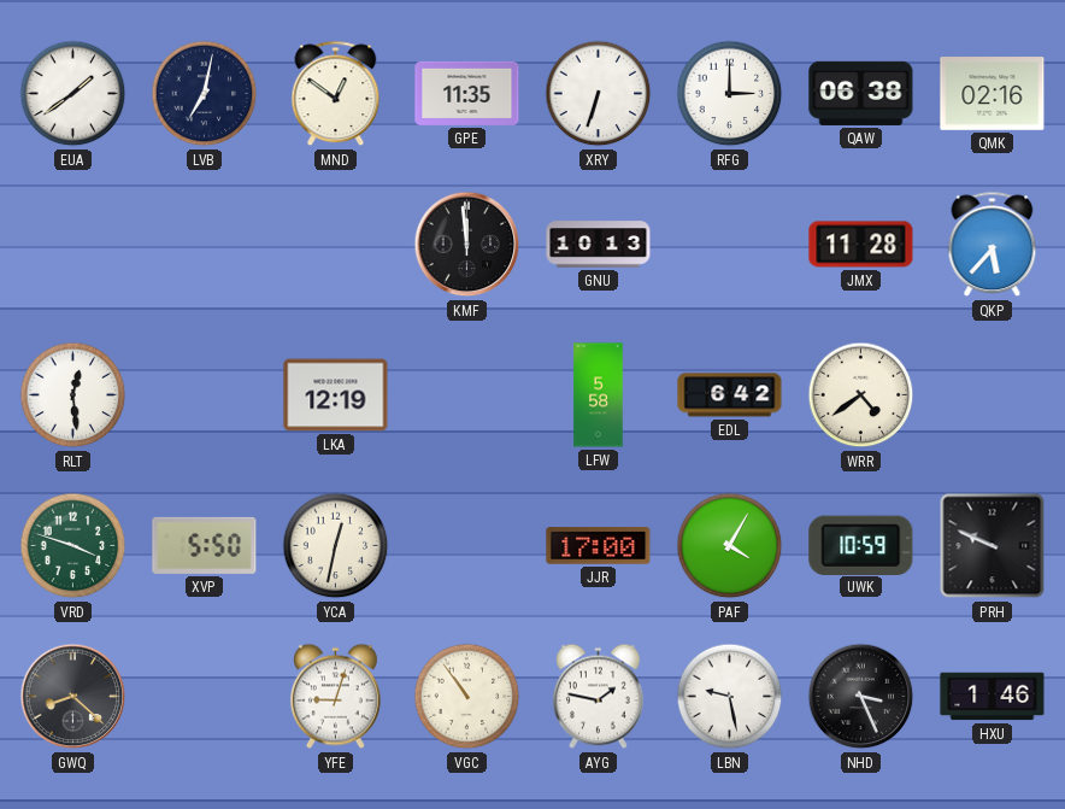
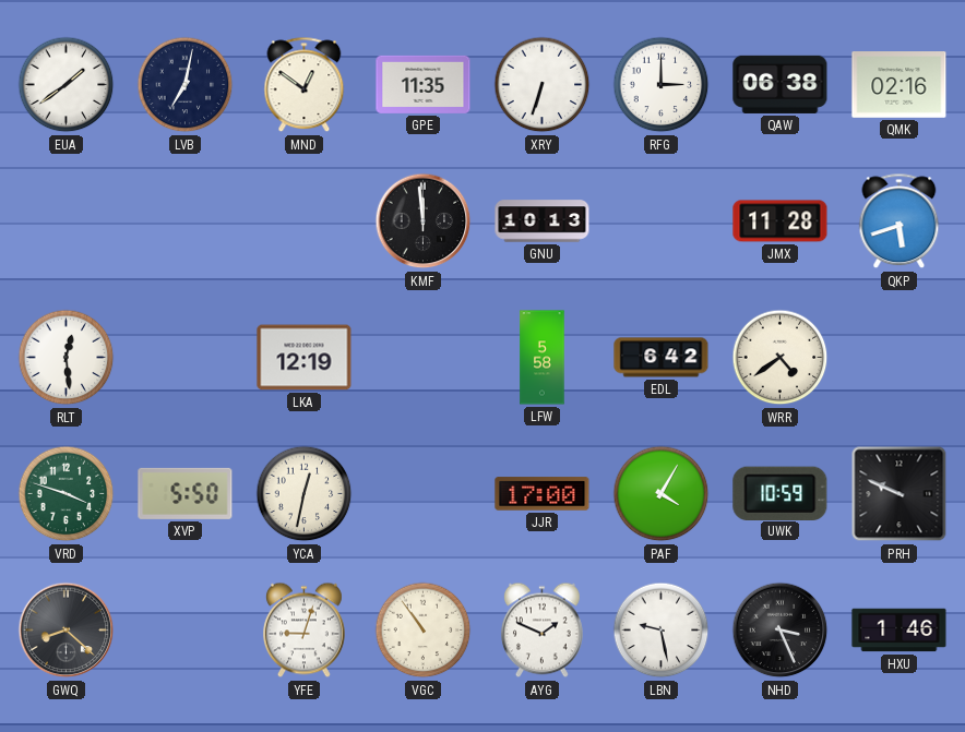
QKP: 5:37 -> 5:42 (900, 221)
AYG: 1:47 -> 1:49 (541, 631)
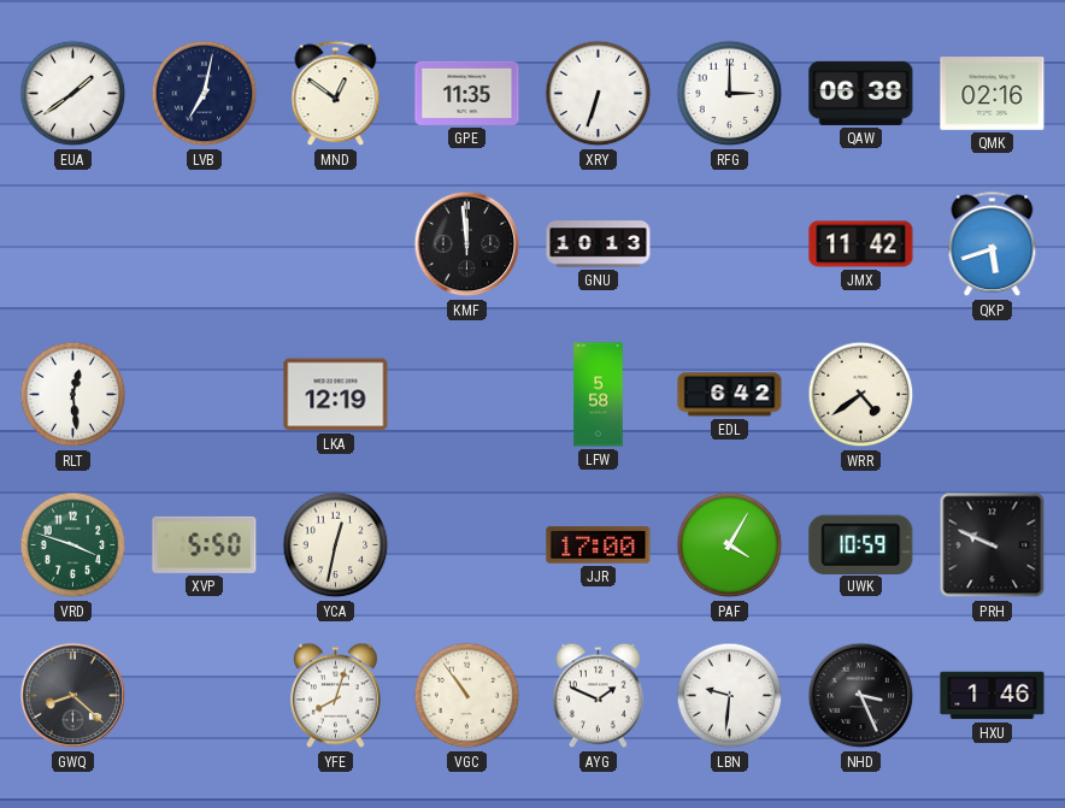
JMX: 11:28 -> 11:42 (861, 244)
YFE: 9:03 -> 8:03 (335, 696)
LBN: 9:28 -> 9:31 (730, 696)
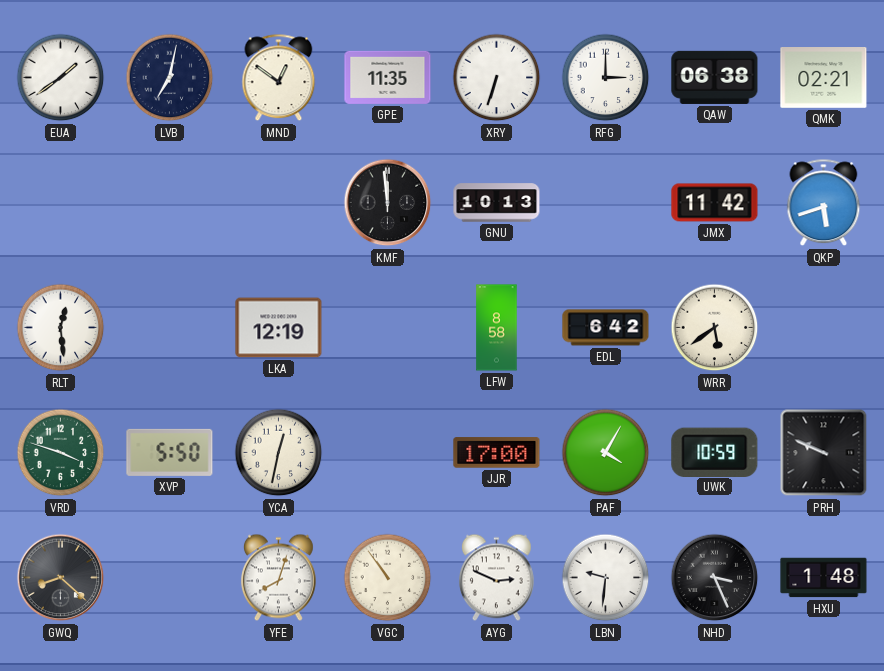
QMK: 02:16 -> 02:21 (824, 78)
LFW: 5:58 -> 8:58 (497, 328)
WRR: 4:39 -> 5:39 (715, 328)
AYG: 1:49 -> 2:49 (496, 578)
HXU: 1:46 -> 1:48 (824, 578)
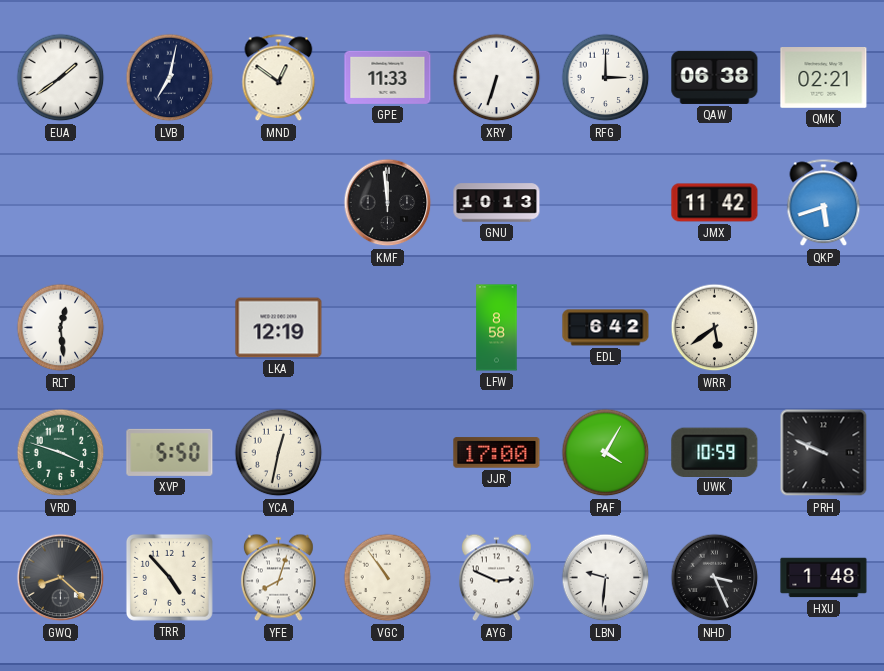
GPE: 11:35 -> 11:33 (388, 77)
TRR: none -> 4:53 (169, 577)
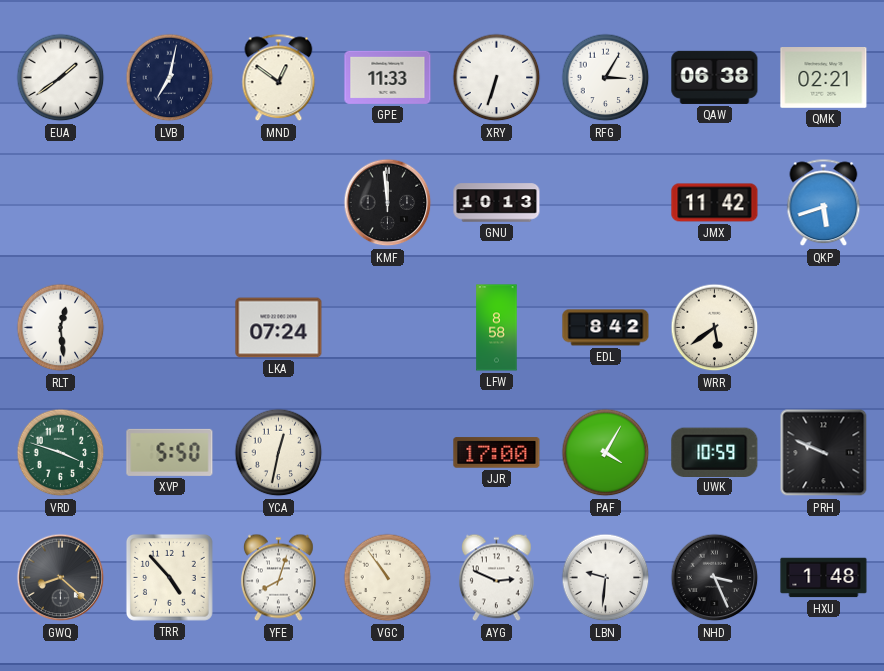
RFG: 3:00 -> 3:05 (606, 78)
LKA: 12:19 -> 07:24 (279, 328)
EDL: 6:42 -> 8:42 (606, 328)
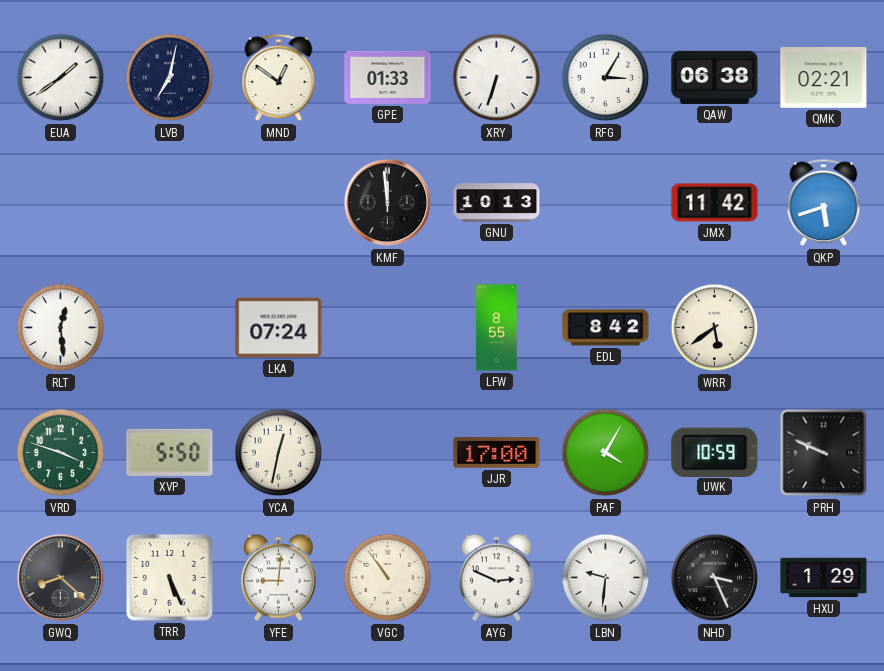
GPE: 11:33 -> 01:33 (388, 77)
LFW: 8:58 -> 8:55 (497, 328)
TRR: 4:53 -> 5:26 (169, 577)
YFE: 8:03 -> 9:01 (278, 578)
HXU: 1:48 -> 1:29 (824, 578)
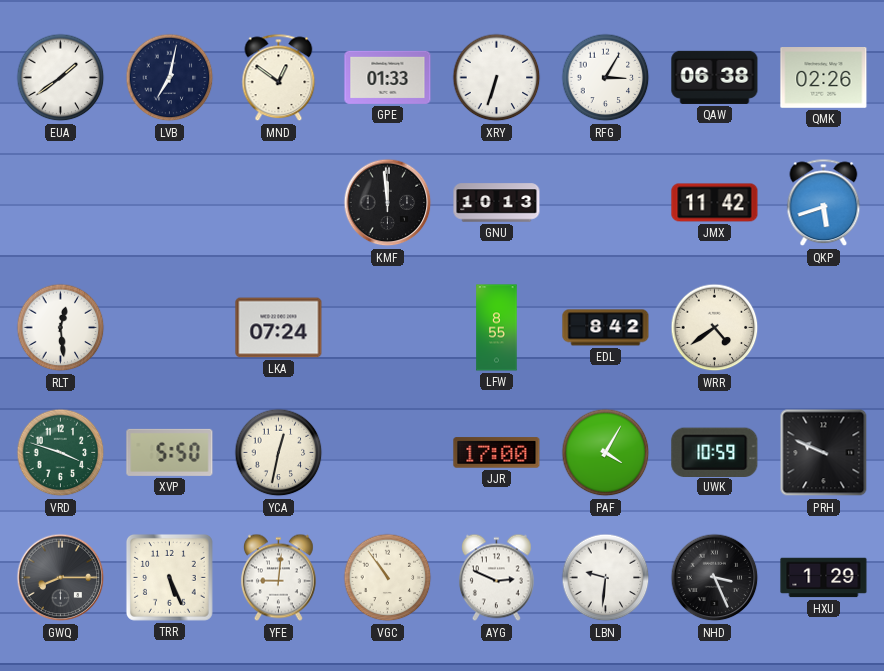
QMK: 02:21 -> 02:26 (824, 78)
WRR: 5:39 -> 4:39 (715, 328)
GWQ: 8:22 -> 8:15 (61, 578)
